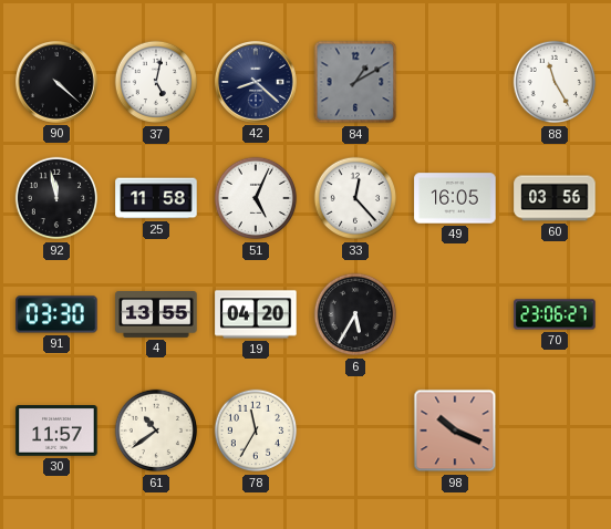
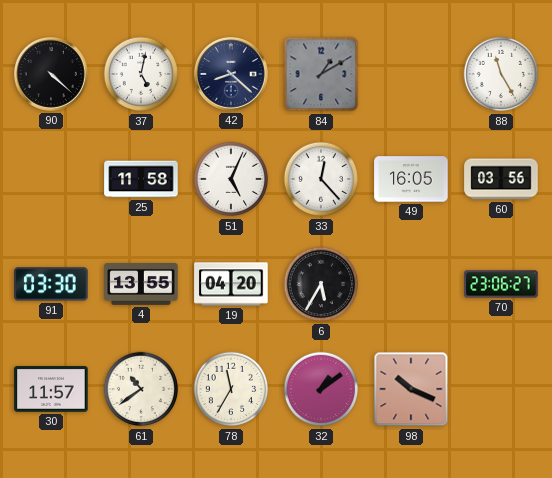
92: 11:58 -> none (56, 198)
32: none -> 1:09 (321, 389)
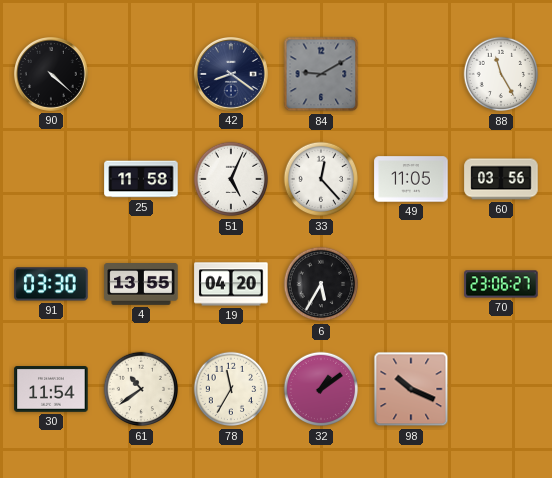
37: 5:02 -> none (141, 74)
42: 8:22 -> 8:21 (232, 75)
84: 1:10 -> 9:10 (321, 74)
49: 16:05 -> 11:05 (411, 179)
30: 11:57 -> 11:54 (51, 389)
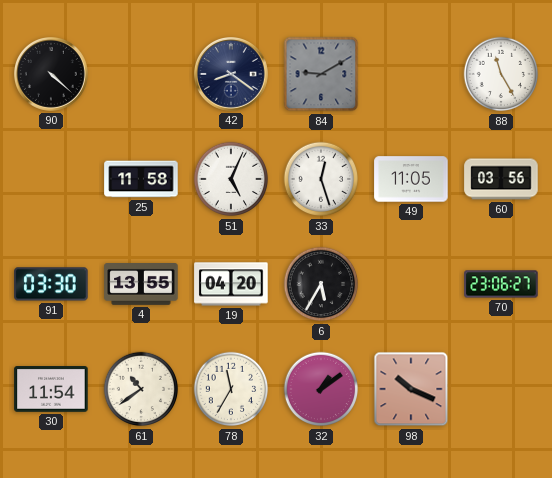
33: 12:23 -> 12:27 (321, 179)
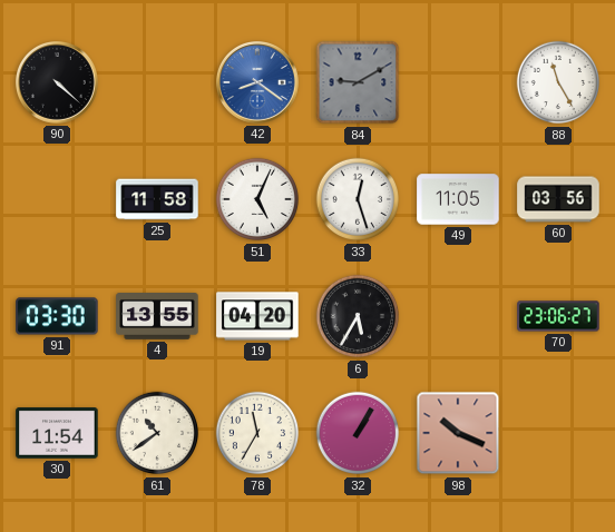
42 dial: navy -> blue (258, 83)
32: 1:09 -> 1:05 (358, 433)
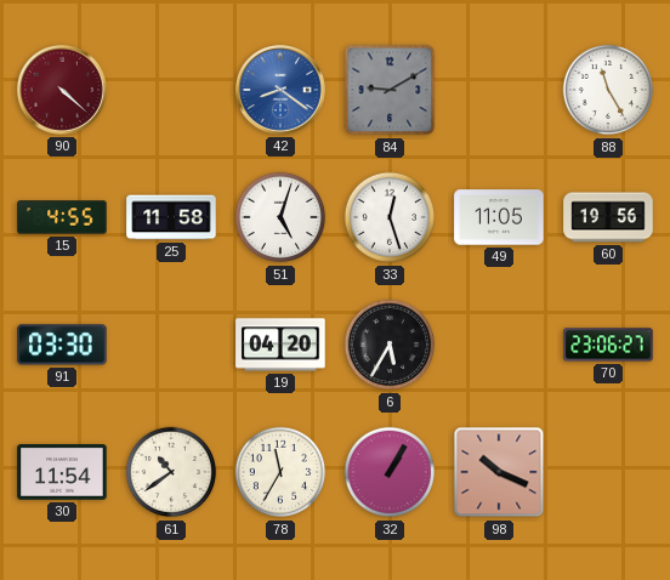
90 dial: black -> burgundy (63, 91)
15: none -> 4:55 (62, 217)
51: 5:04 -> 5:03 (280, 217)
60: 03:56 -> 19:56 (608, 217)
4: 13:55 -> none (157, 317)
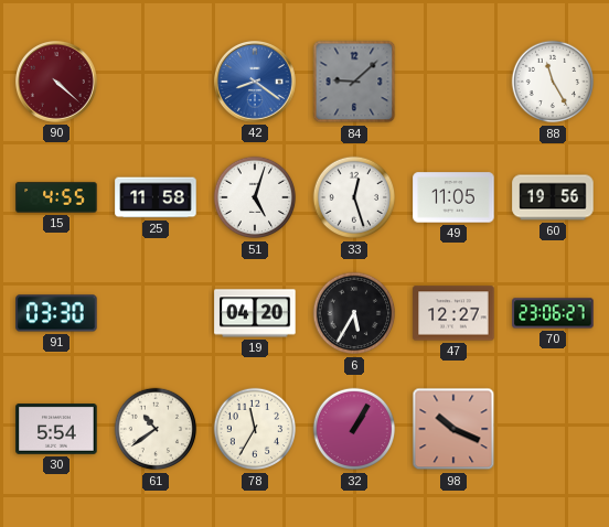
84: 9:10 -> 9:08 (354, 82)
47: none -> 12:27 (453, 313)
30: 11:54 -> 5:54 (56, 429)
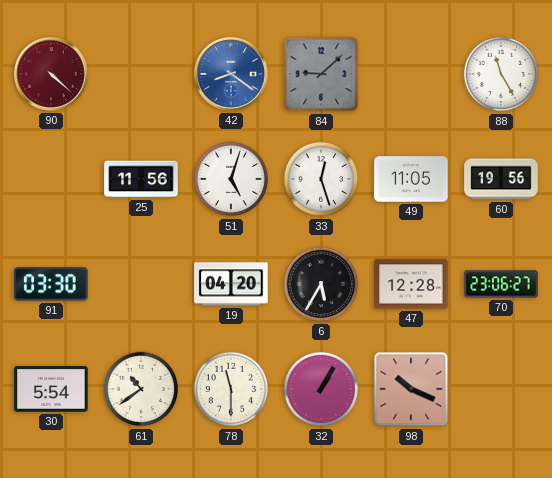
15: 4:55 -> none (56, 197)
25: 11:58 -> 11:56 (141, 179)
47: 12:27 -> 12:28 (411, 284)
78: 11:35 -> 11:30 (231, 389)
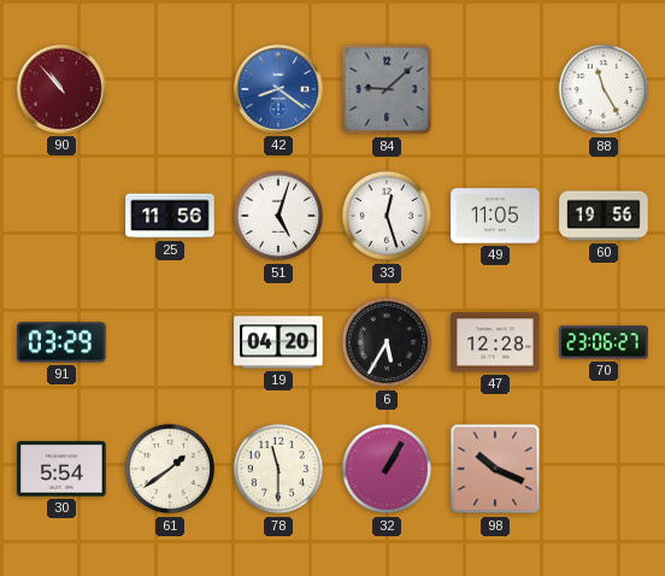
90: 4:22 -> 10:53 (63, 90)
91: 03:30 -> 03:29 (61, 342)
61: 10:39 -> 1:39 (170, 469)
